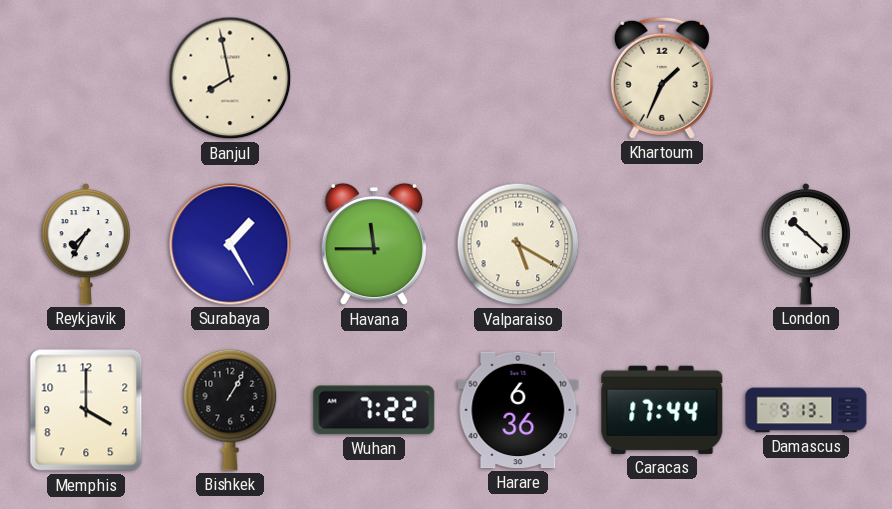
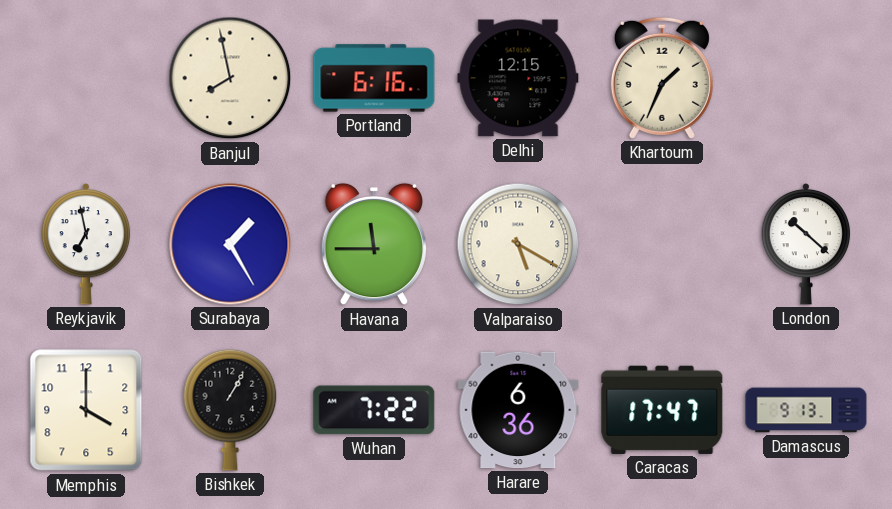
Portland: none -> 6:16 (374, 78)
Delhi: none -> 12:15 (518, 78)
Reykjavik: 7:35 -> 6:58 (86, 244)
Caracas: 17:44 -> 17:47 (662, 410)
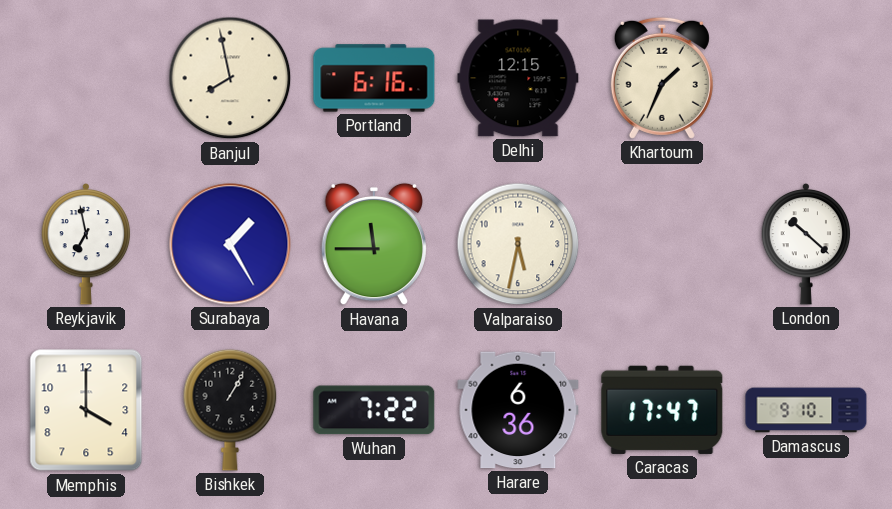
Valparaiso: 5:20 -> 5:32 (518, 244)
Damascus: 9:13 -> 9:10 (806, 410)
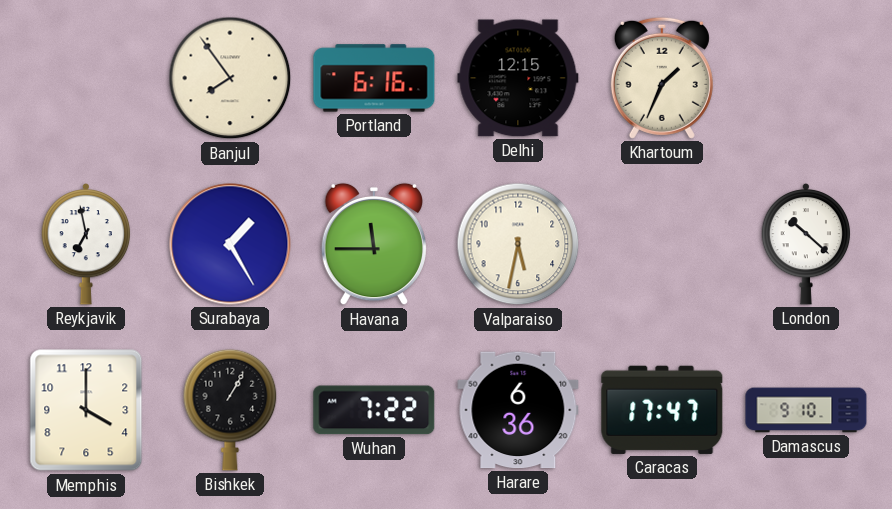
Banjul: 7:58 -> 7:54 (230, 78)
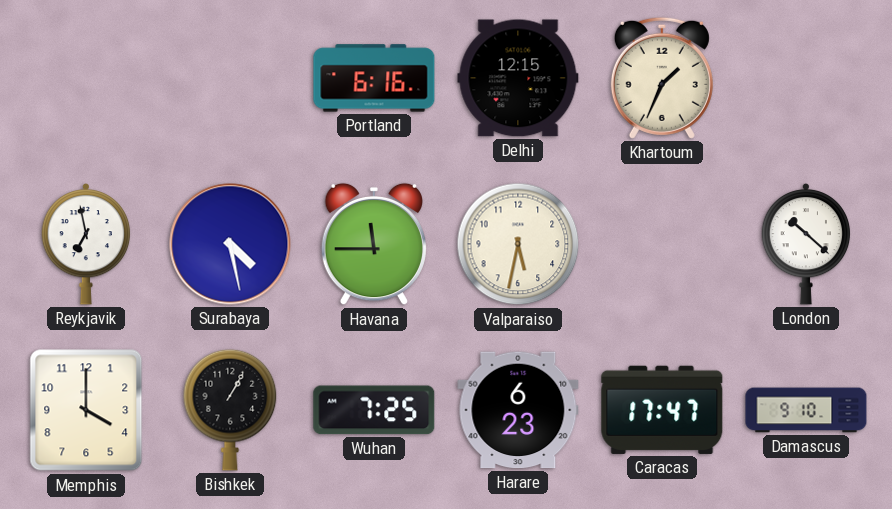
Banjul: 7:54 -> none (230, 78)
Surabaya: 1:25 -> 4:28 (230, 244)
Wuhan: 7:22 -> 7:25 (374, 410)
Harare: 6:36 -> 6:23 (518, 410)
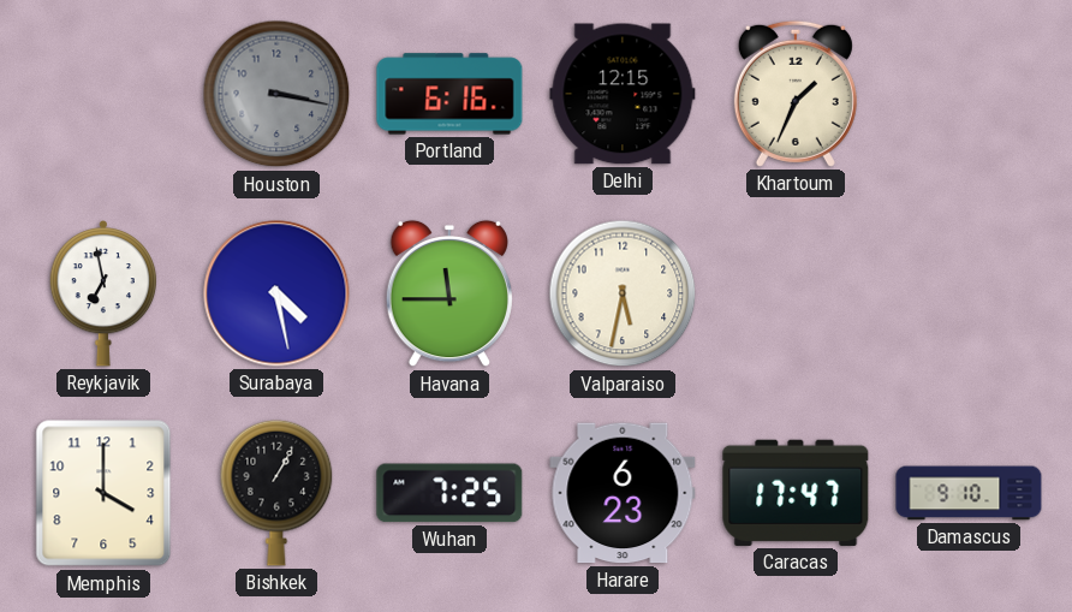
Houston: none -> 3:17 (276, 94)
London: 10:22 -> none (806, 244)
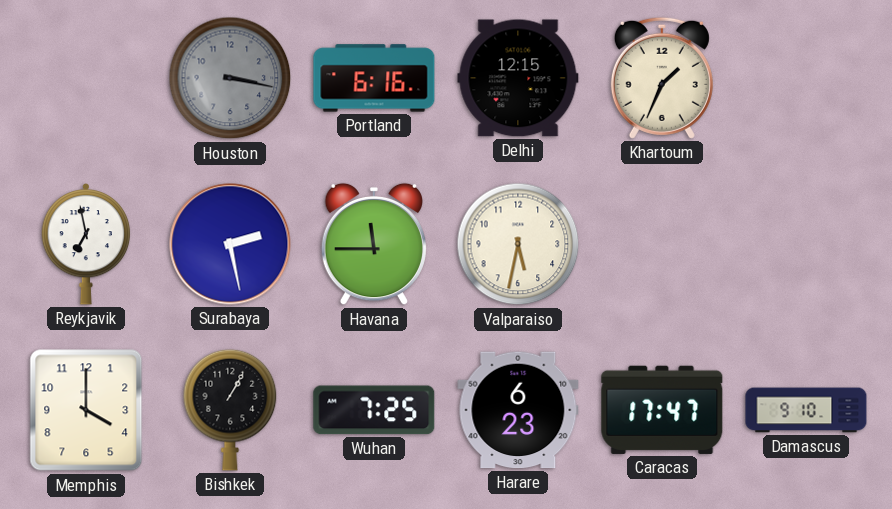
Surabaya: 4:28 -> 2:28 (230, 244)
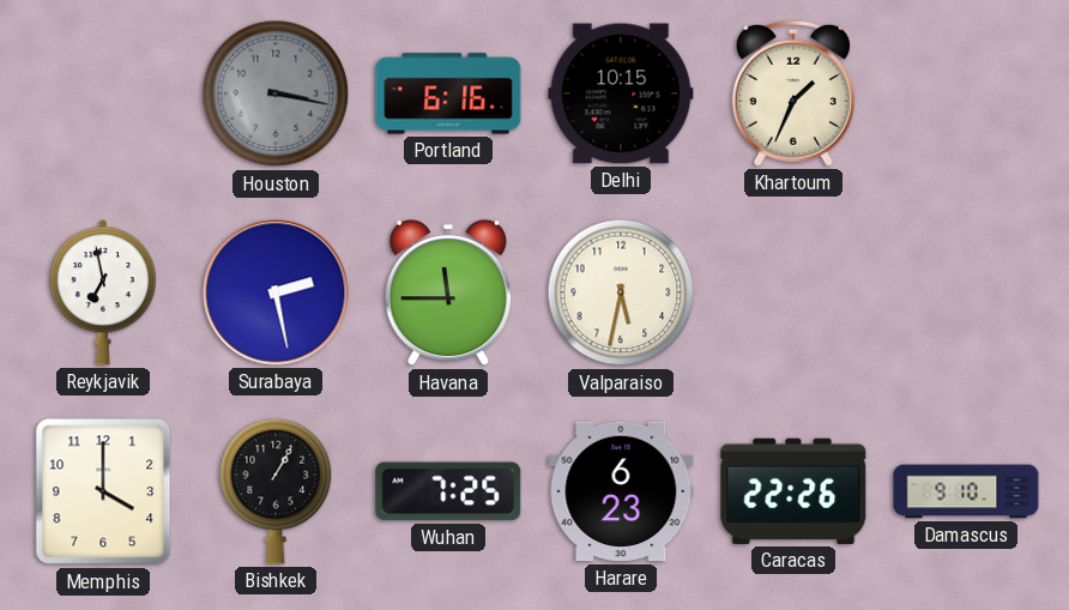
Delhi: 12:15 -> 10:15 (621, 93)
Caracas: 17:47 -> 22:26 (793, 491)
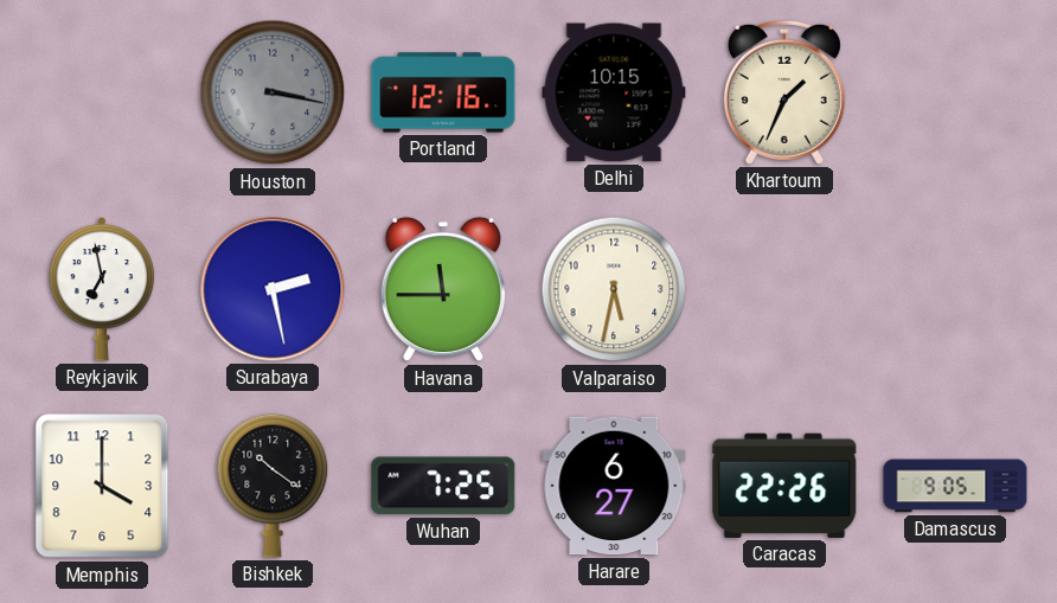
Portland: 6:16 -> 12:16 (443, 92)
Bishkek: 1:05 -> 10:21 (273, 486)
Harare: 6:23 -> 6:27 (614, 486)
Damascus: 9:10 -> 9:05 (955, 486)
